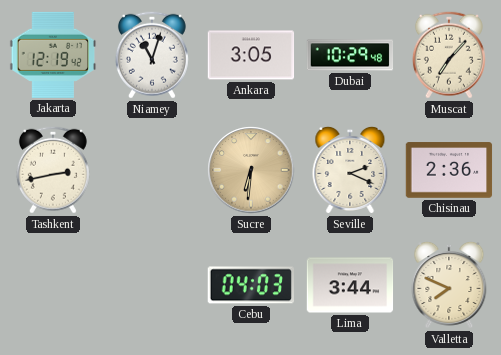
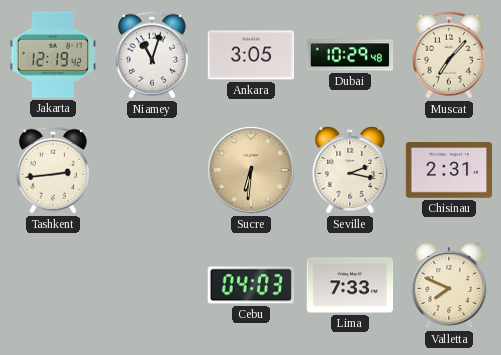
Tashkent: 2:43 -> 2:44 (53, 170)
Seville: 2:19 -> 2:17 (350, 170)
Chisinau: 2:36 -> 2:31 (449, 170)
Lima: 3:44 -> 7:33 (350, 285)
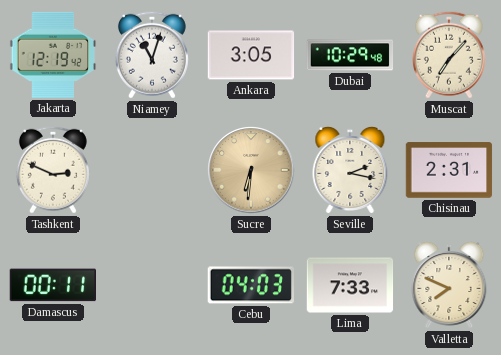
Tashkent: 2:44 -> 2:49 (53, 170)
Damascus: none -> 00:11 (52, 285)
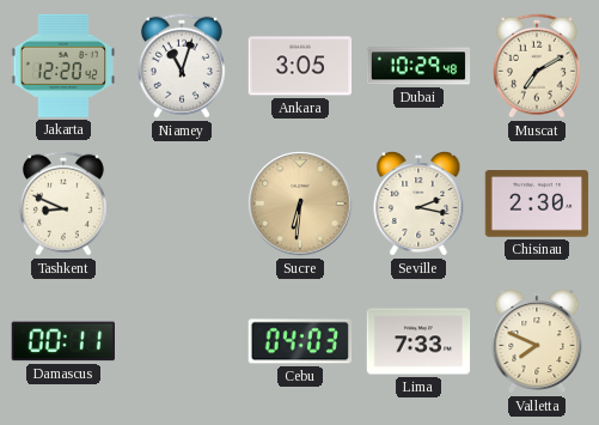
Jakarta: 12:19 -> 12:20 (63, 66)
Muscat: 7:07 -> 7:10 (537, 66)
Tashkent: 2:49 -> 8:49 (63, 204)
Chisinau: 2:31 -> 2:30 (537, 204)
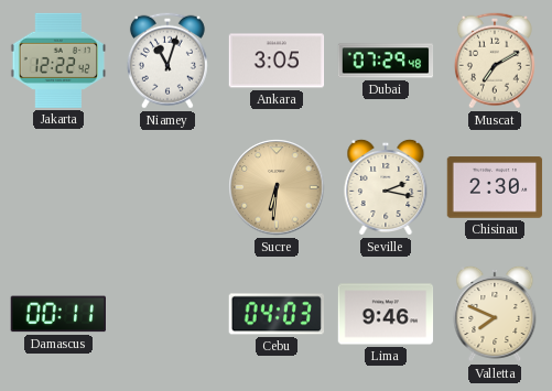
Jakarta: 12:20 -> 12:22 (58, 61)
Dubai: 10:29 -> 07:29 (386, 61)
Tashkent: 8:49 -> none (63, 204)
Lima: 7:33 -> 9:46 (386, 314)
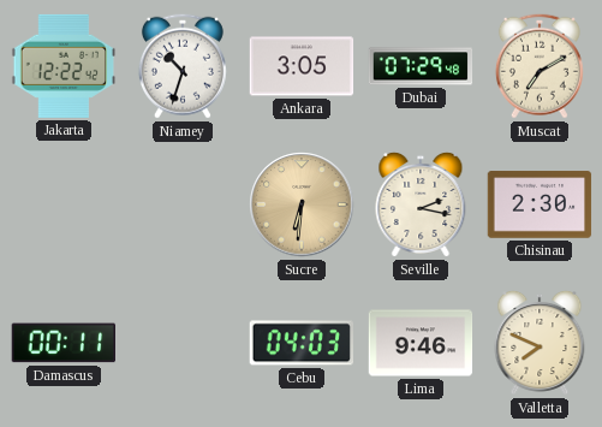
Niamey: 11:03 -> 10:33 (183, 66)
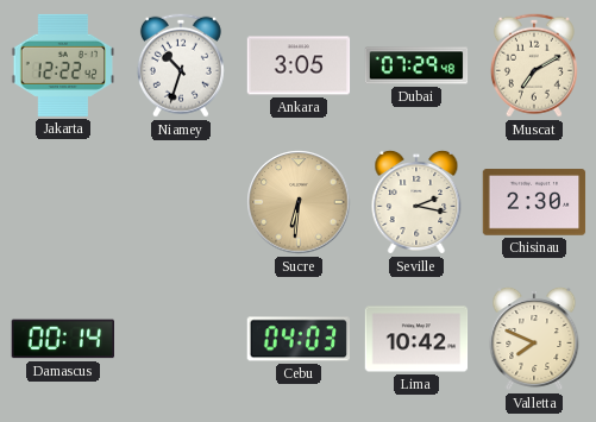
Damascus: 00:11 -> 00:14 (62, 339)
Lima: 9:46 -> 10:42 (416, 339)
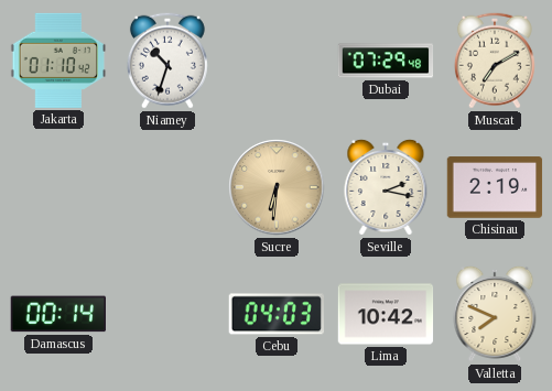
Jakarta: 12:22 -> 01:10 (58, 61)
Ankara: 3:05 -> none (299, 65)
Chisinau: 2:30 -> 2:19 (495, 187)
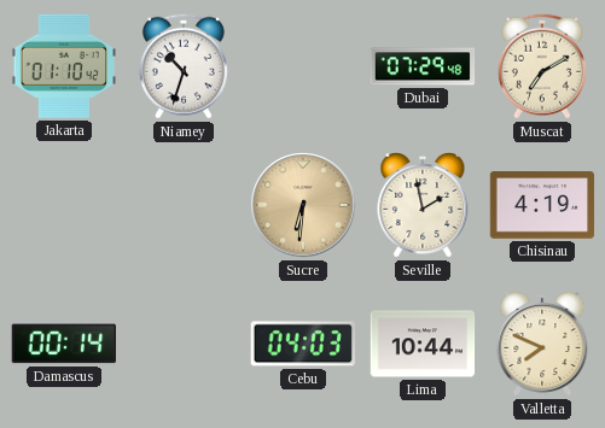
Seville: 2:17 -> 1:58 (423, 205)
Chisinau: 2:19 -> 4:19 (542, 205)
Lima: 10:42 -> 10:44 (423, 344)
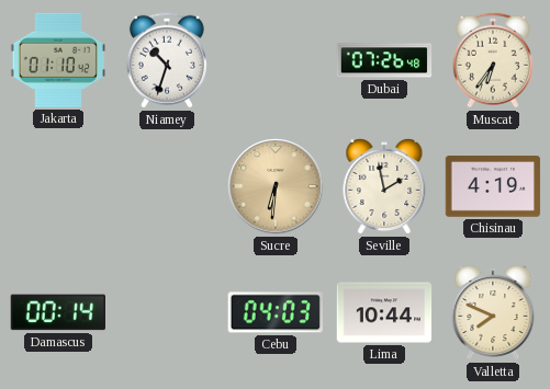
Dubai: 07:29 -> 07:26 (384, 60)
Muscat: 7:10 -> 6:36 (493, 60)
